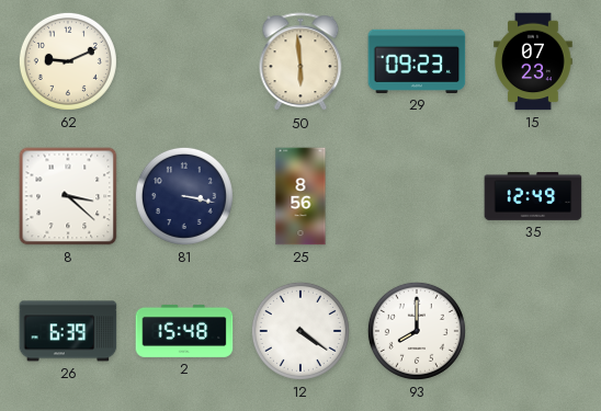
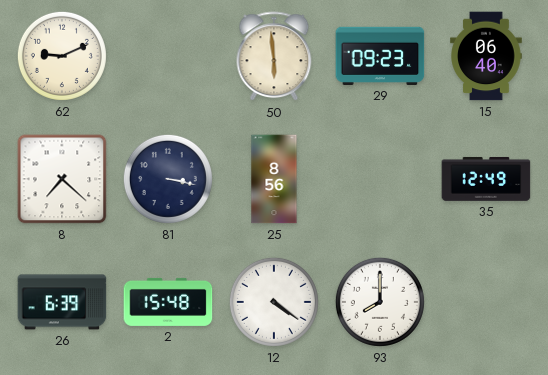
15: 07:23 -> 06:40 (486, 56)
8: 3:22 -> 7:22 (62, 179)
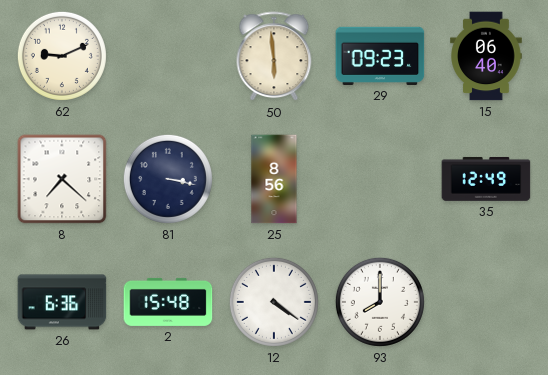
26: 6:39 -> 6:36 (62, 302)
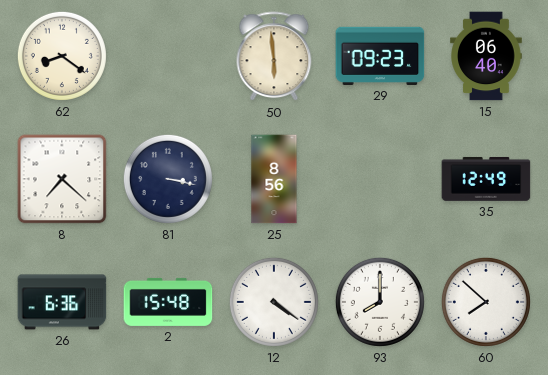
62: 9:11 -> 8:21 (62, 56)
60: none -> 7:52 (486, 302)
